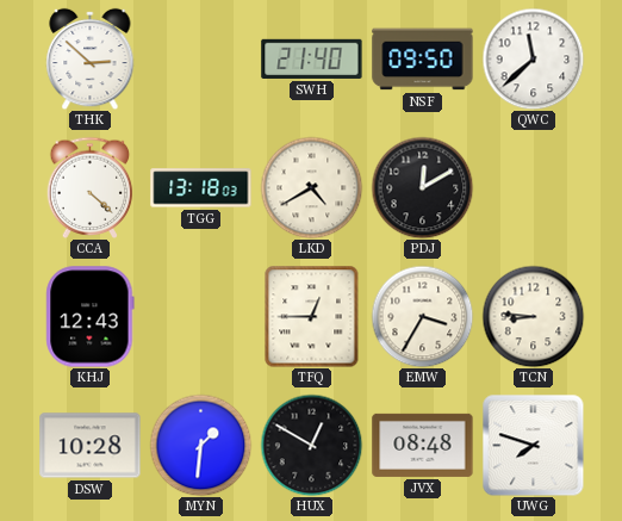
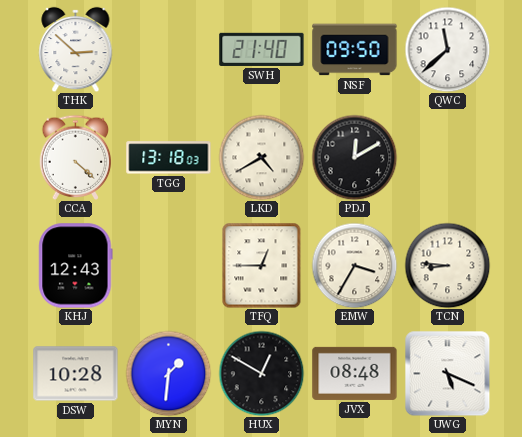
UWG: 7:48 -> 5:19 (447, 373)
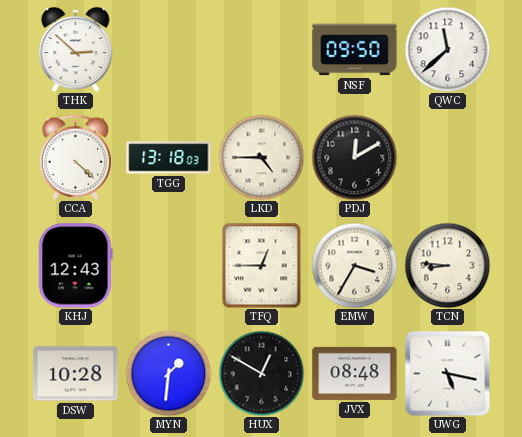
SWH: 21:40 -> none (262, 49)
LKD: 4:40 -> 4:45 (261, 157)
UWG: 5:19 -> 5:17 (447, 373)
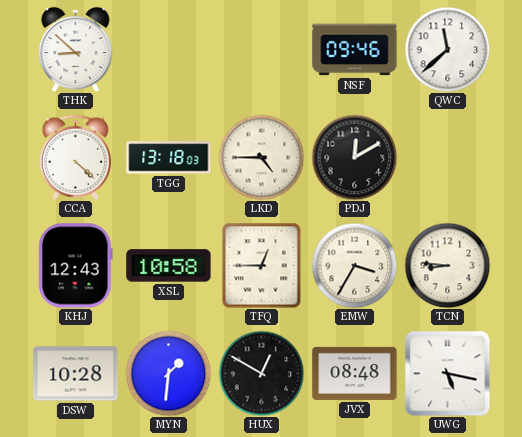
THK: 2:52 -> 8:52 (76, 49)
NSF: 09:50 -> 09:46 (355, 50)
XSL: none -> 10:58 (169, 266)
